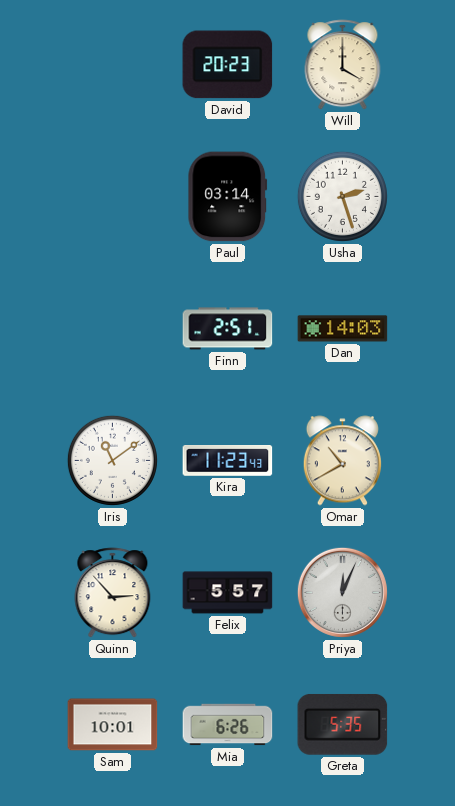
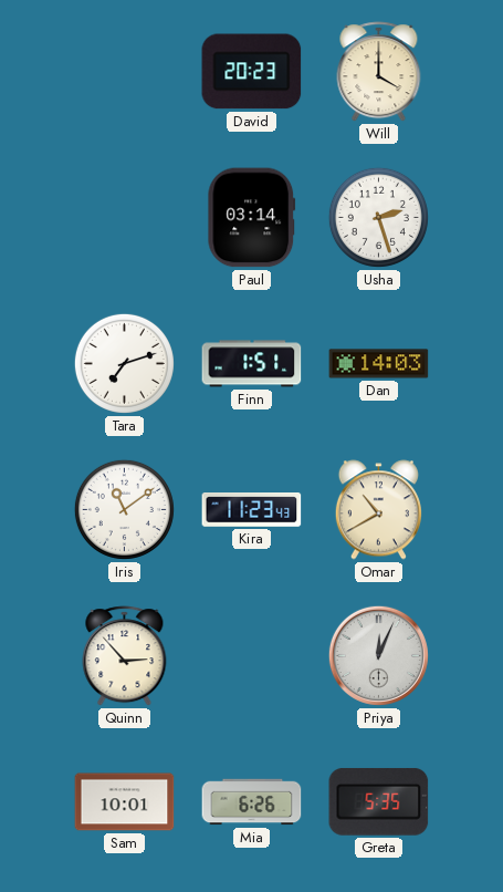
Tara: none -> 7:12 (124, 363)
Finn: 2:51 -> 1:51 (252, 364)
Felix: 5:57 -> none (228, 593)
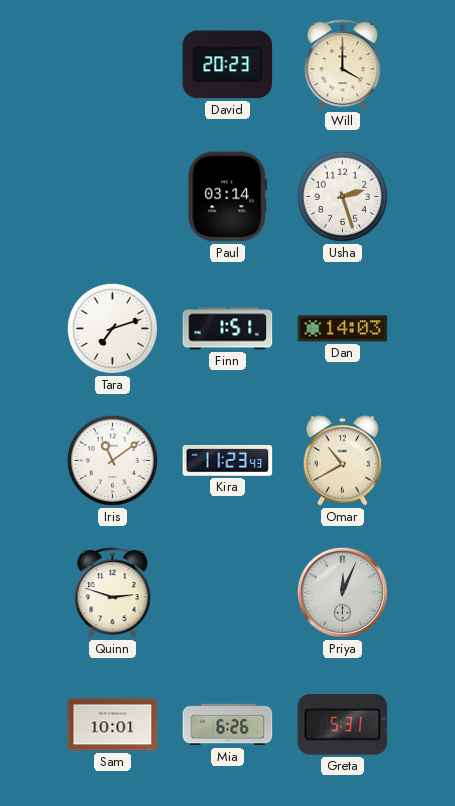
Quinn: 2:53 -> 2:48 (113, 593)
Greta: 5:35 -> 5:31 (343, 725)
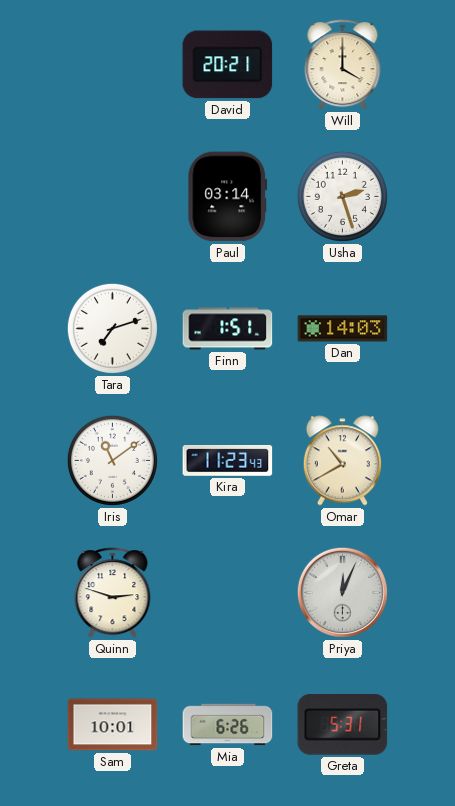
David: 20:23 -> 20:21 (228, 65)
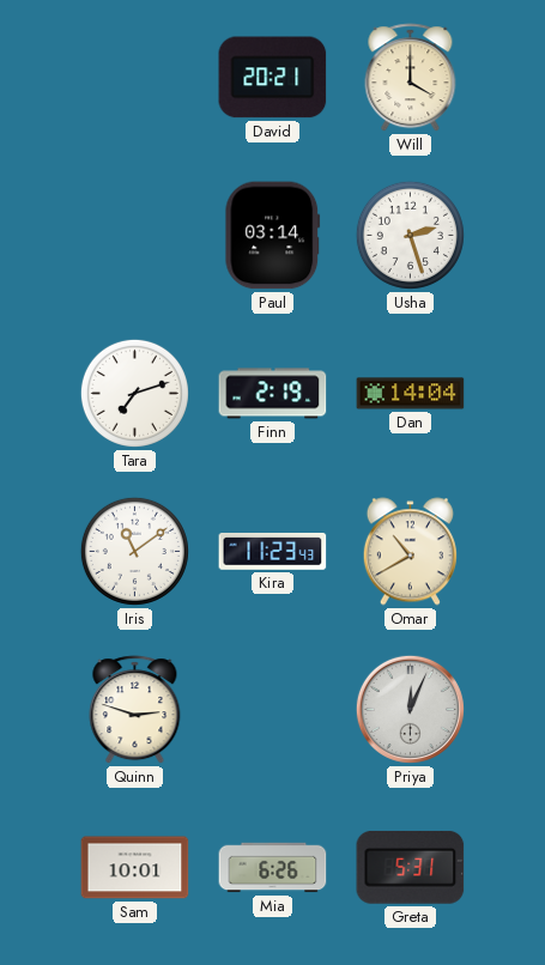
Finn: 1:51 -> 2:19 (273, 394)
Dan: 14:03 -> 14:04 (411, 394)
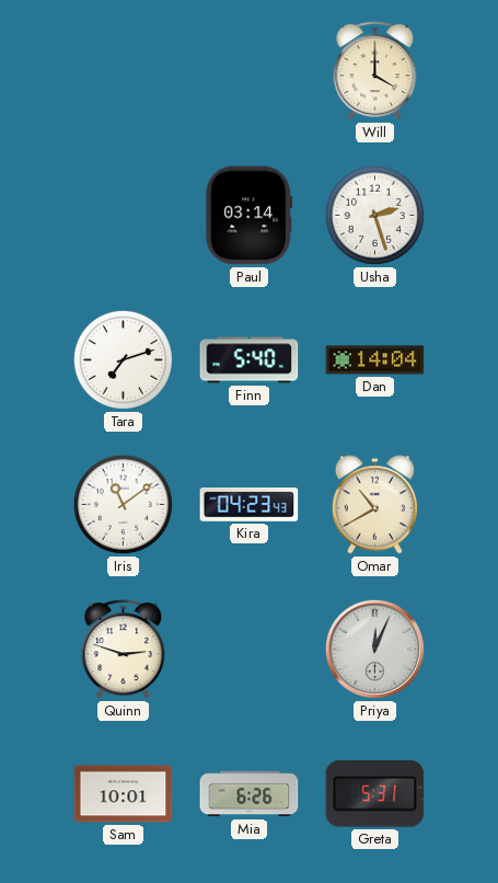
David: 20:21 -> none (273, 78)
Finn: 2:19 -> 5:40 (250, 360)
Kira: 11:23 -> 04:23 (250, 505)
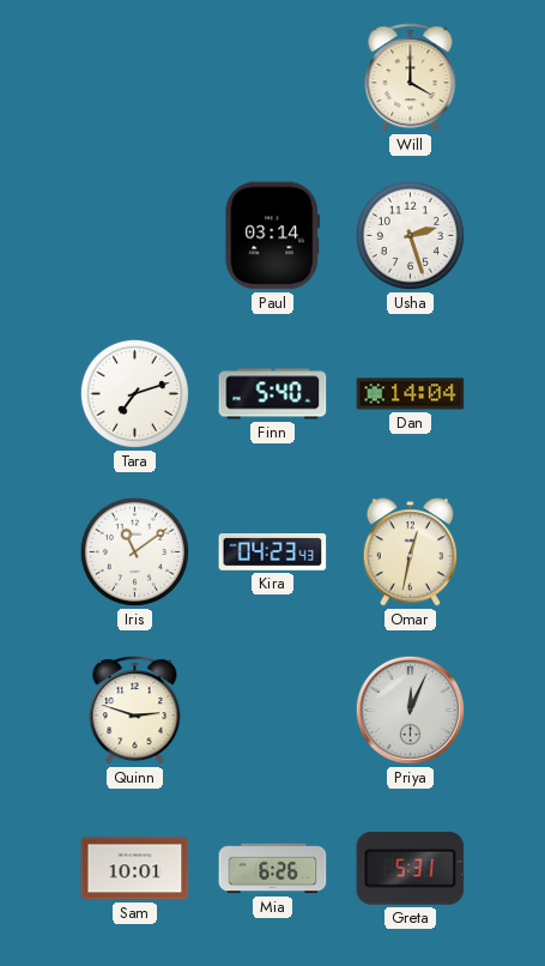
Omar: 10:40 -> 12:32 (410, 553)
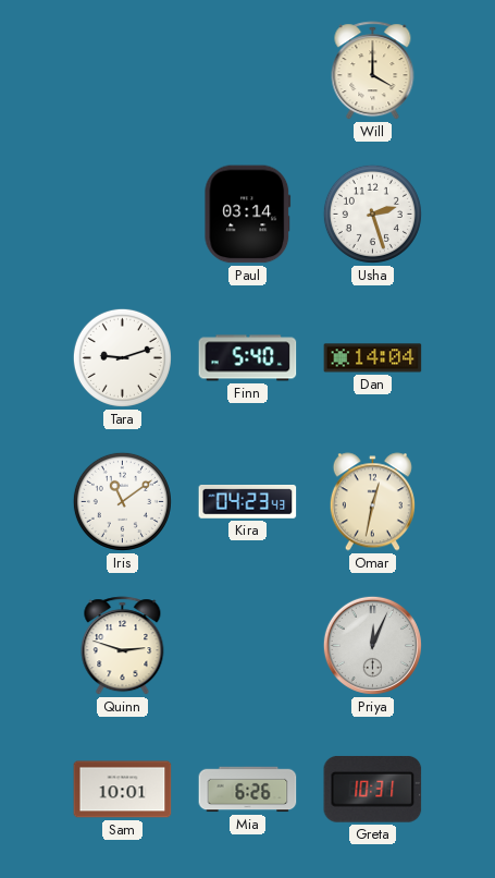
Tara: 7:12 -> 9:12 (122, 357)
Greta: 5:31 -> 10:31 (373, 790)
